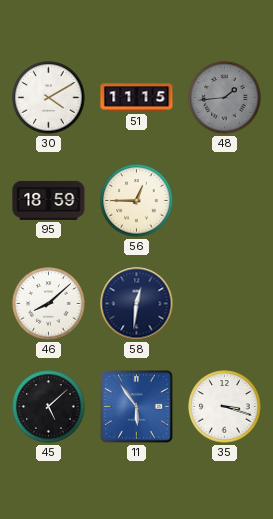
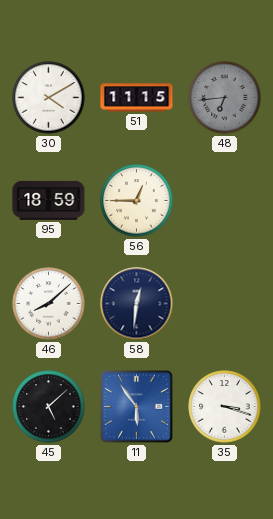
48: 1:44 -> 6:44 (225, 98)
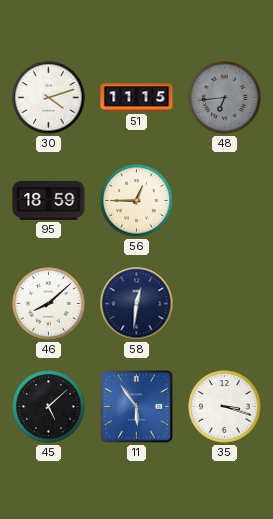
30: 4:10 -> 4:12 (49, 98)
